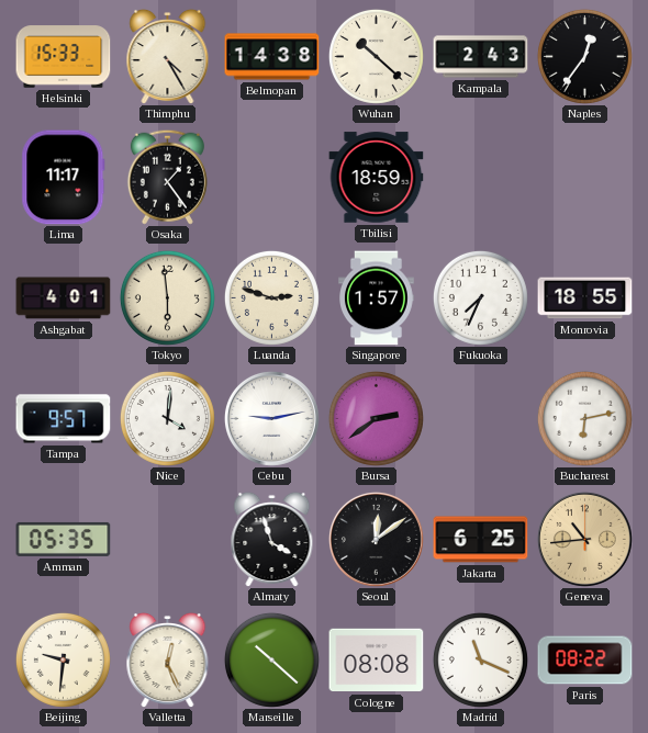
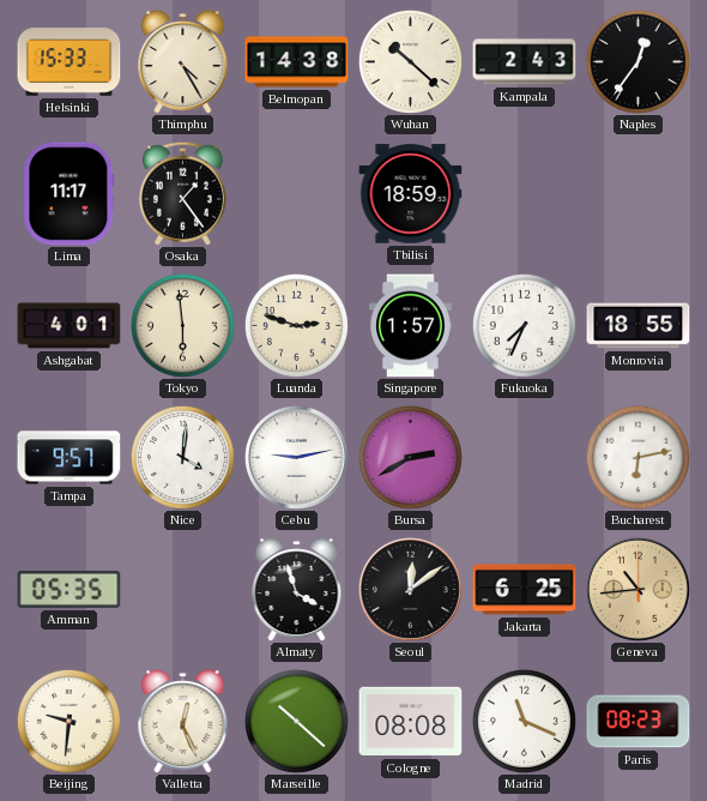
Bursa: 2:39 -> 2:40 (410, 457)
Paris: 08:22 -> 08:23 (639, 722)
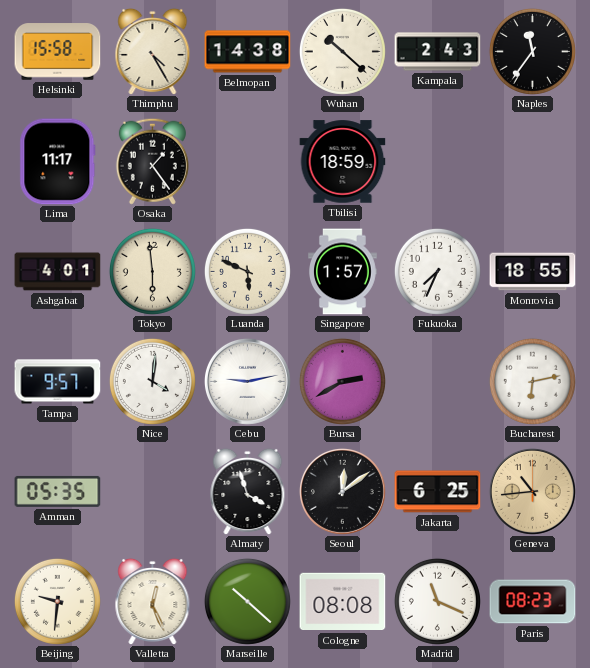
Helsinki: 15:33 -> 15:58 (58, 52)
Naples: 12:36 -> 11:36 (532, 51)
Luanda: 2:48 -> 5:49 (247, 271)
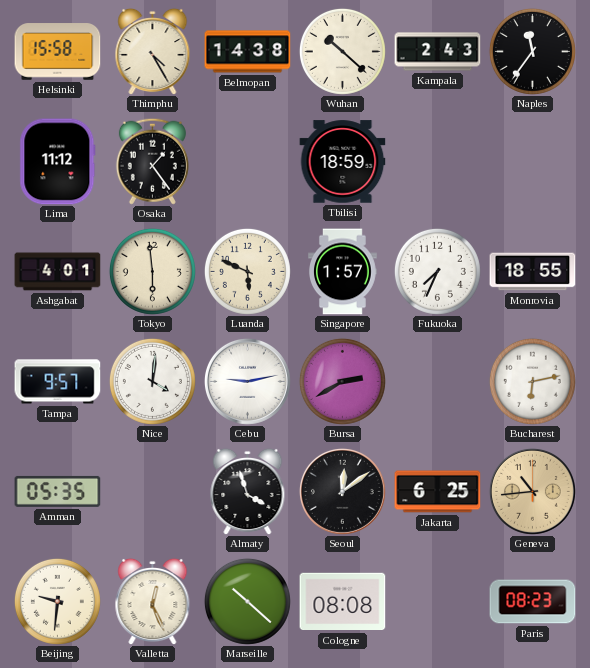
Lima: 11:17 -> 11:12 (58, 162)
Madrid: 11:19 -> none (437, 601)
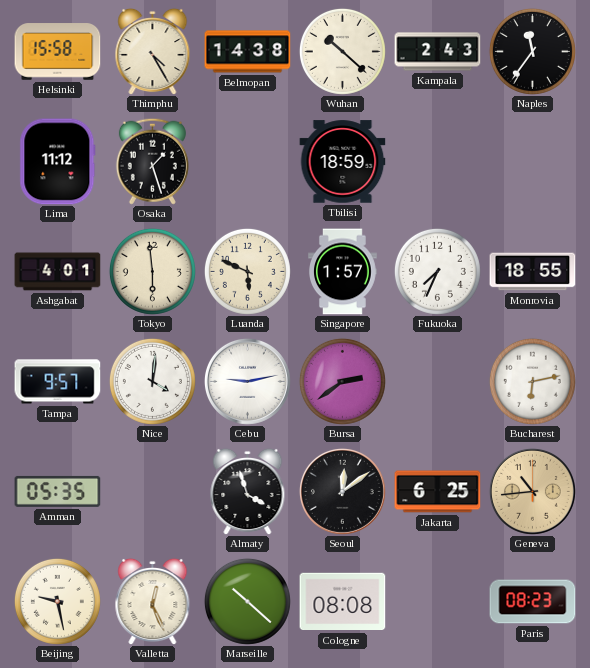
Osaka: 1:24 -> 1:27 (152, 161)
Bursa: 2:40 -> 2:39 (342, 381)
Beijing: 9:31 -> 9:28 (57, 601)
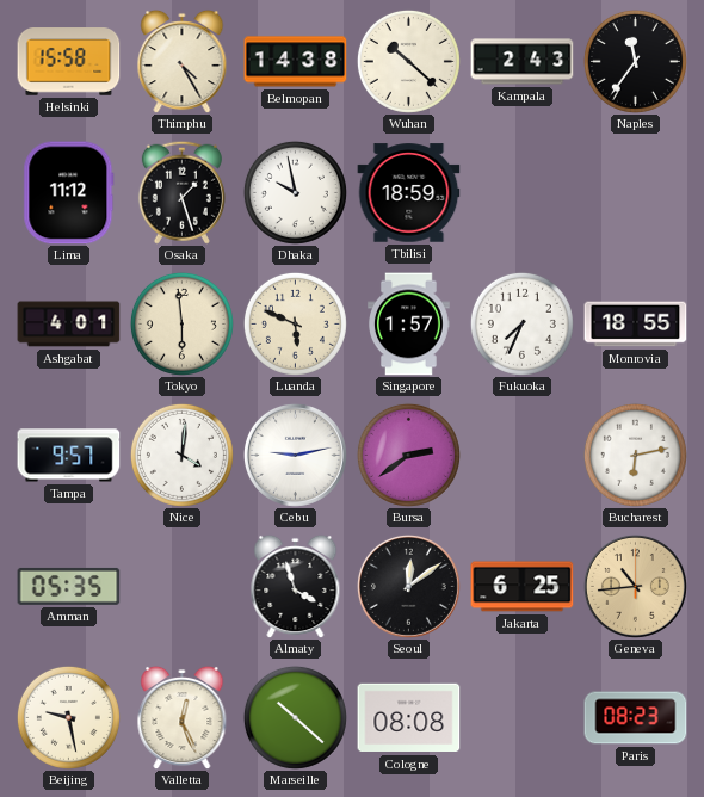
Dhaka: none -> 9:58 (295, 192)
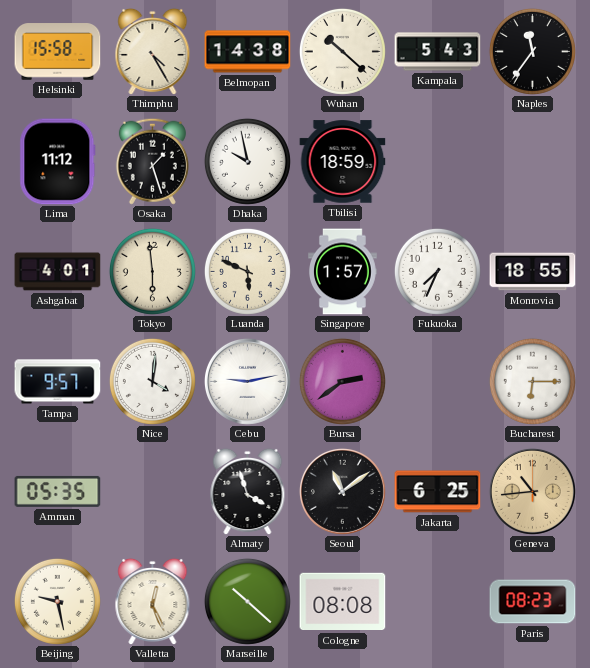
Kampala: 2:43 -> 5:43 (438, 52)
Bucharest: 6:13 -> 6:15 (532, 381)
Seoul: 12:09 -> 11:09 (342, 491)
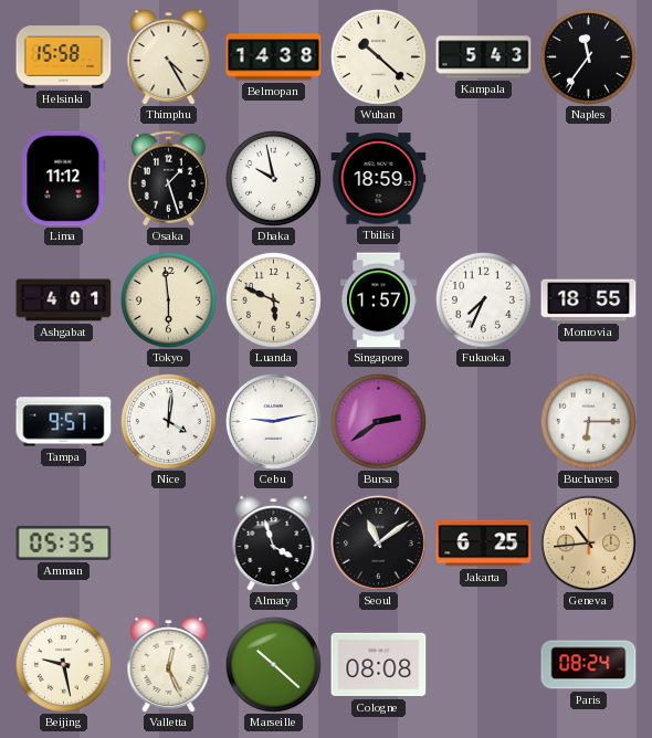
Paris: 08:23 -> 08:24 (589, 665)
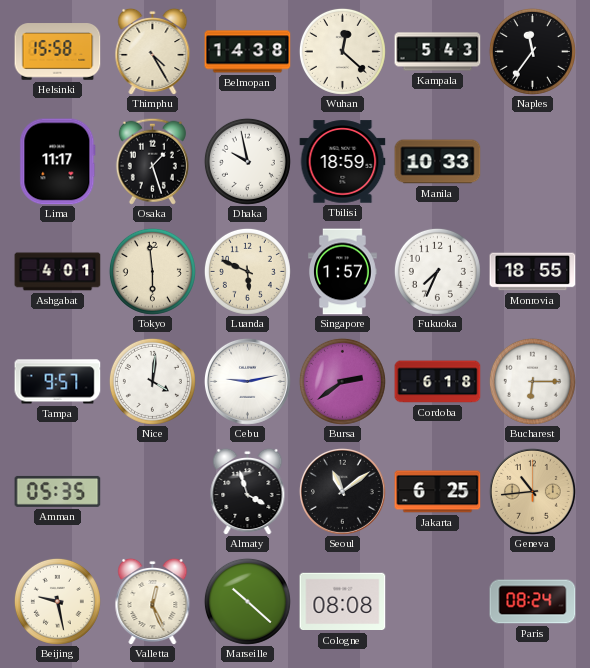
Wuhan: 10:22 -> 12:22 (342, 51)
Lima: 11:12 -> 11:17 (58, 162)
Manila: none -> 10:33 (438, 162)
Cordoba: none -> 6:18 (438, 382)
